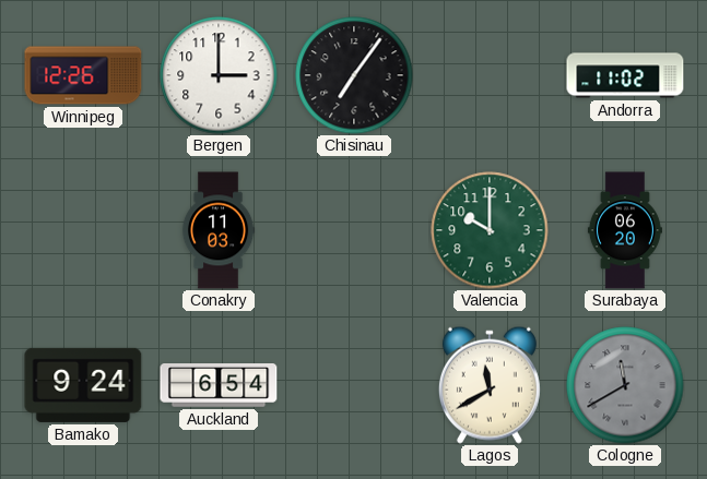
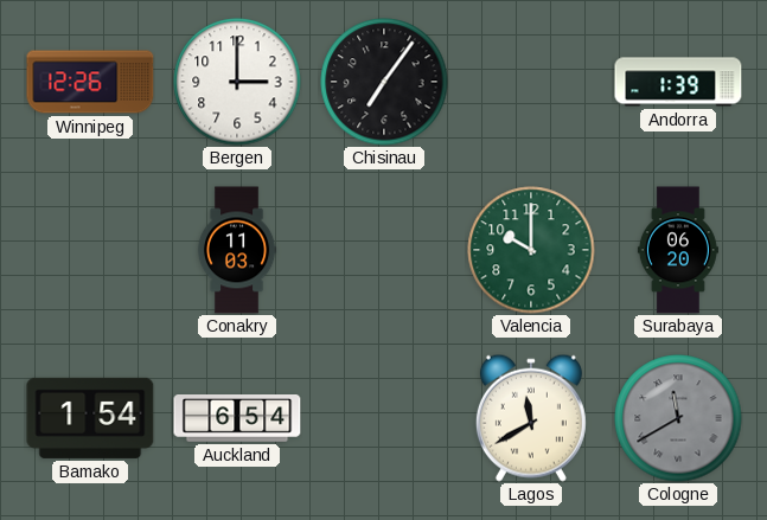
Andorra: 11:02 -> 1:39 (678, 82)
Bamako: 9:24 -> 1:54 (90, 418)
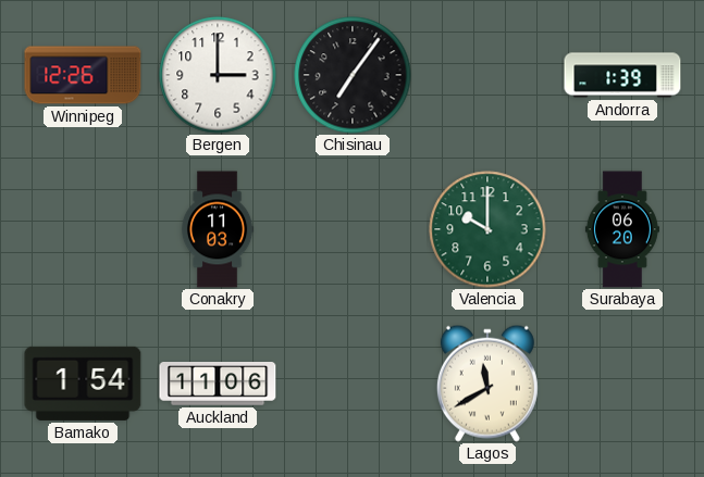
Auckland: 6:54 -> 11:06 (218, 385)
Cologne: 11:40 -> none (678, 418)
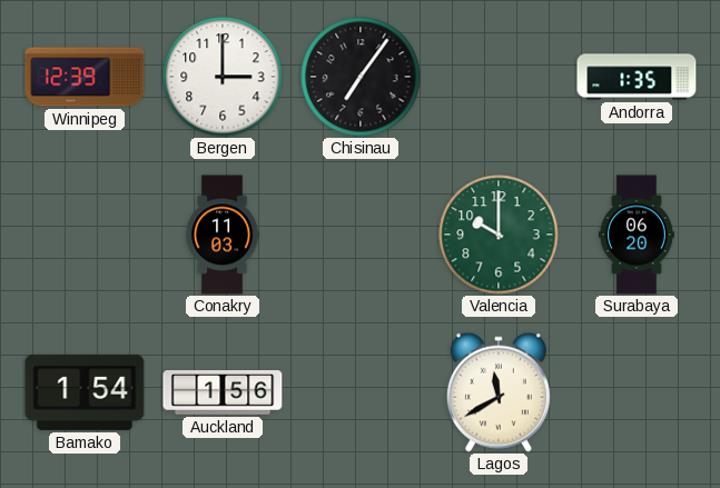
Winnipeg: 12:26 -> 12:39 (85, 77)
Andorra: 1:39 -> 1:35 (637, 77)
Auckland: 11:06 -> 1:56 (223, 394)
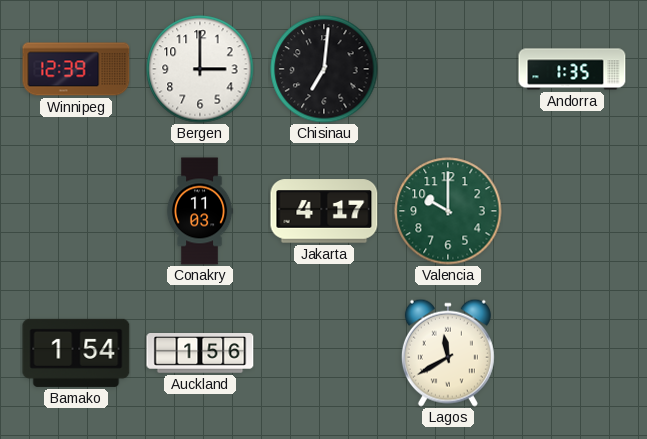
Chisinau: 7:06 -> 7:01 (324, 69)
Jakarta: none -> 4:17 (324, 211)
Surabaya: 06:20 -> none (637, 235)
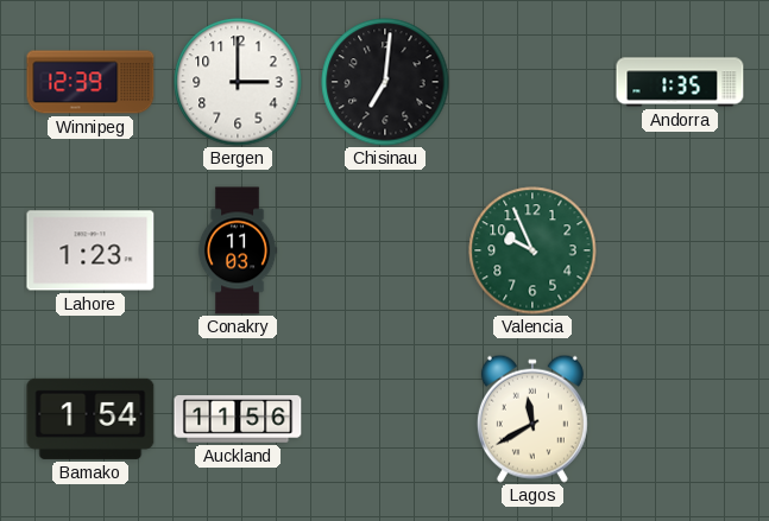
Lahore: none -> 1:23 (90, 250)
Jakarta: 4:17 -> none (324, 211)
Valencia: 10:00 -> 9:56 (532, 250)
Auckland: 1:56 -> 11:56 (238, 420)
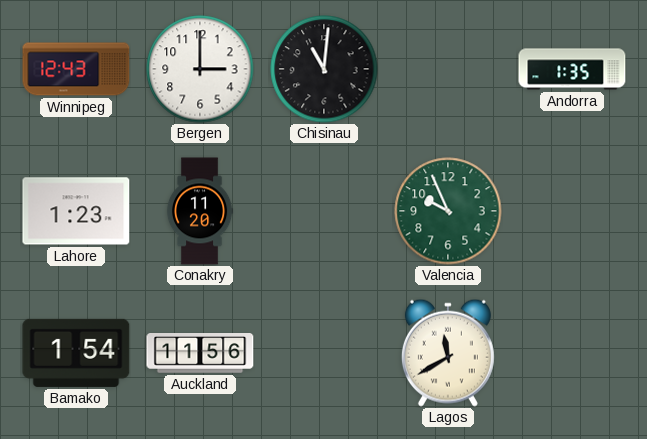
Winnipeg: 12:39 -> 12:43 (76, 69)
Chisinau: 7:01 -> 11:01 (324, 69)
Conakry: 11:03 -> 11:20 (200, 211)
